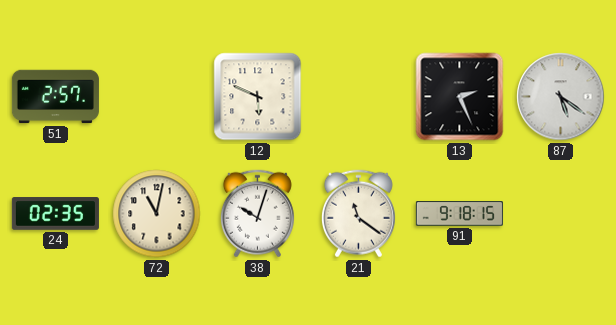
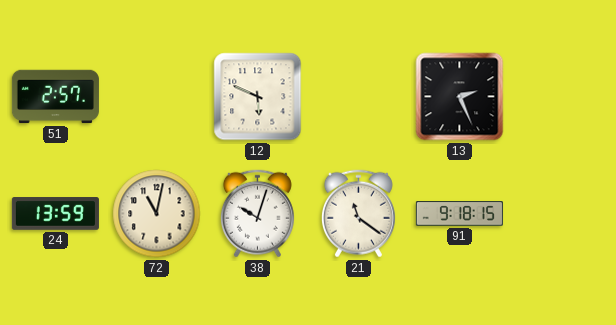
87: 5:21 -> none (561, 97)
24: 02:35 -> 13:59 (55, 214)
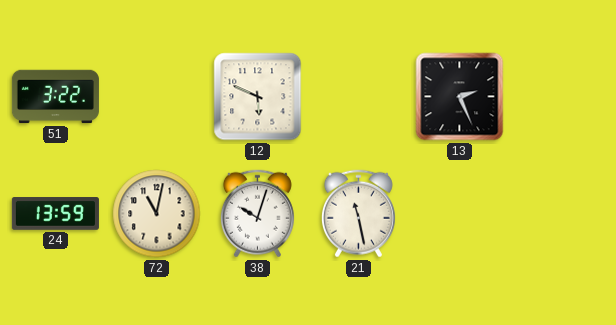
51: 2:57 -> 3:22 (55, 97)
21: 11:21 -> 11:28 (358, 214)
91: 9:18 -> none (459, 214)
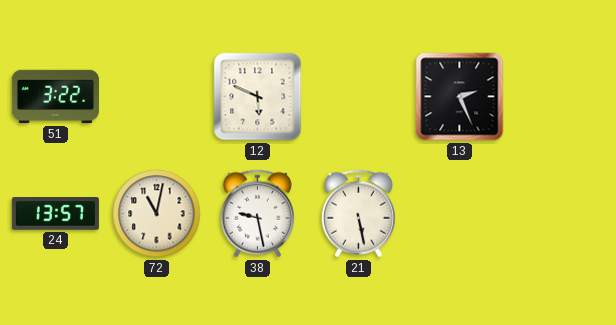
24: 13:59 -> 13:57 (55, 214)
38: 10:03 -> 9:28 (257, 214)
21: 11:28 -> 5:28 (358, 214)
